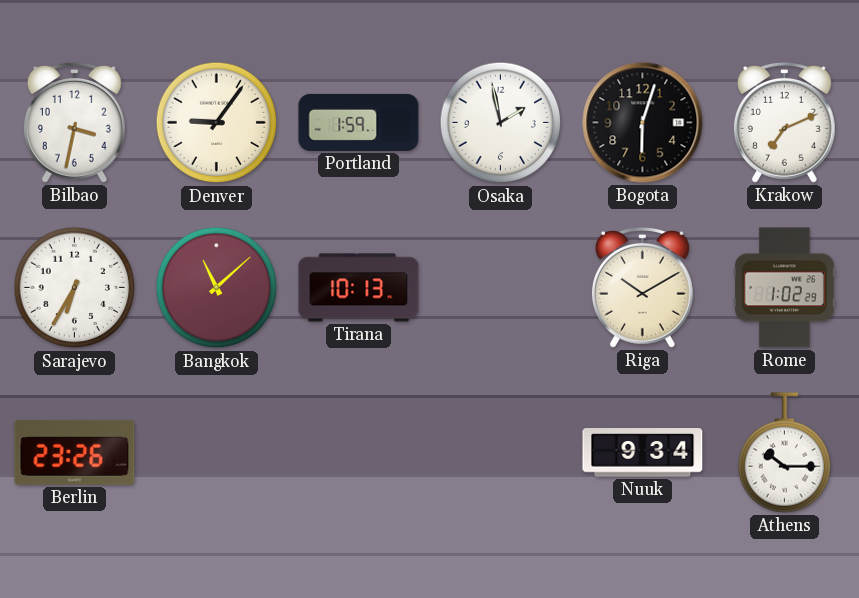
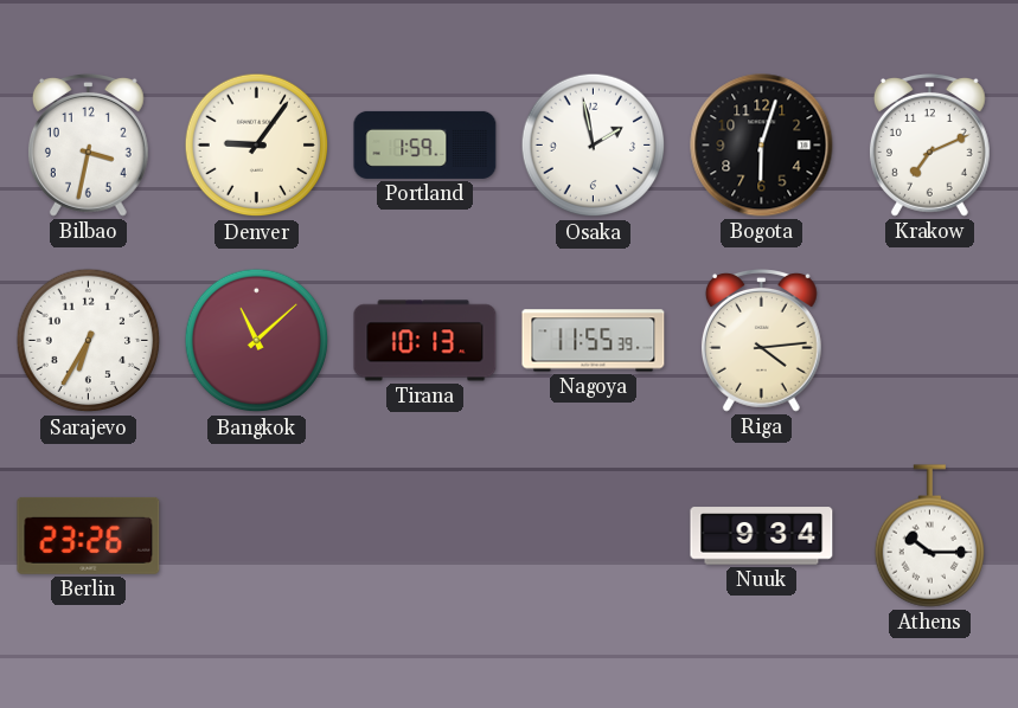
Nagoya: none -> 11:55 (594, 341)
Riga: 10:10 -> 4:14 (761, 341)
Rome: 1:02 -> none (784, 288)
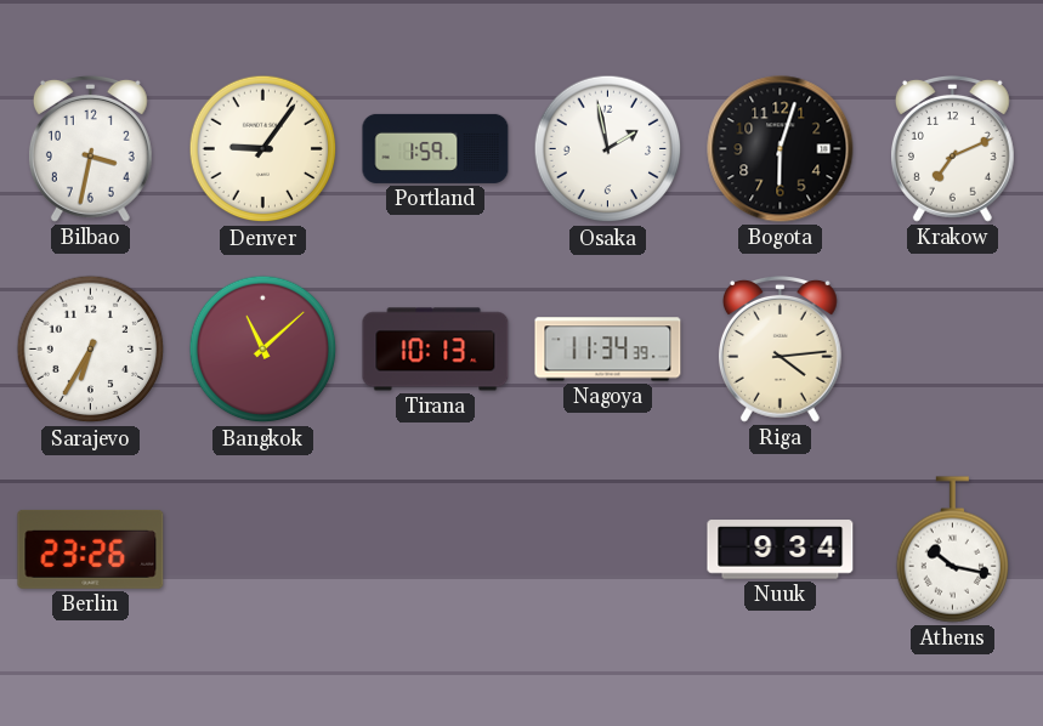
Nagoya: 11:55 -> 11:34 (608, 350)
Athens: 10:15 -> 10:17 (952, 550)
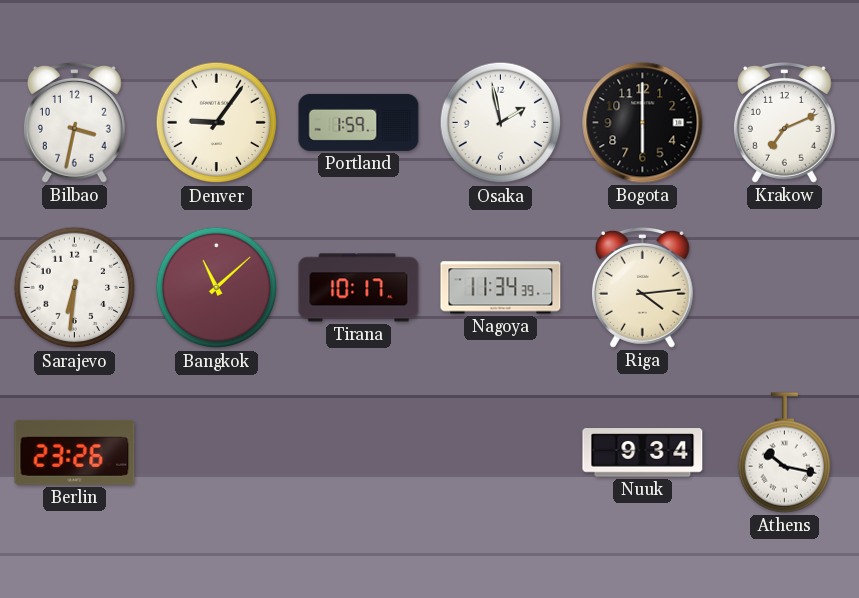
Bogota: 6:03 -> 6:00 (643, 123)
Sarajevo: 6:35 -> 6:31 (75, 288)
Tirana: 10:13 -> 10:17 (359, 288)
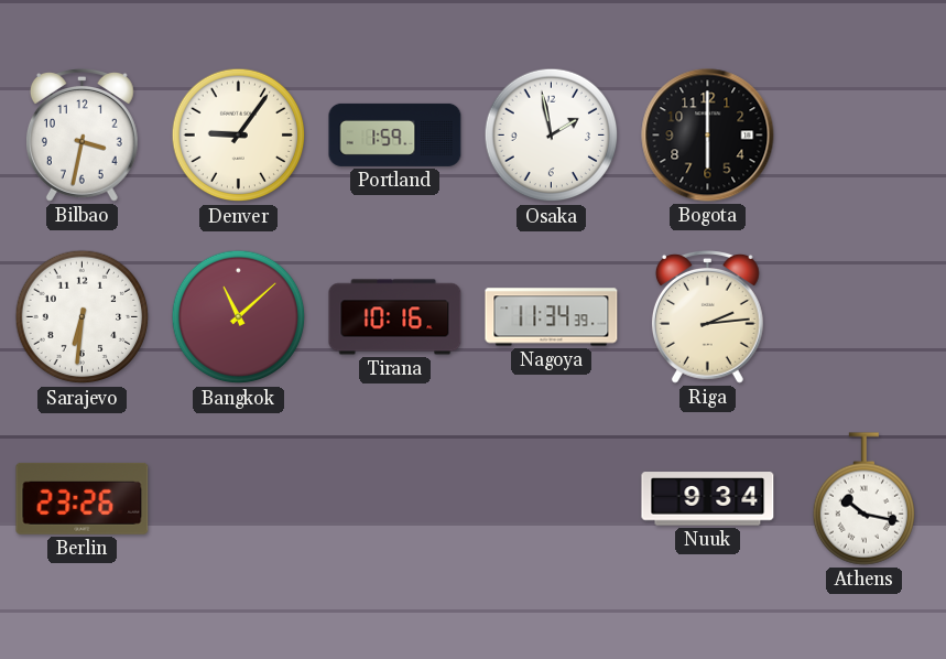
Krakow: 7:11 -> none (784, 123)
Tirana: 10:17 -> 10:16 (395, 317)
Riga: 4:14 -> 2:14 (707, 317)
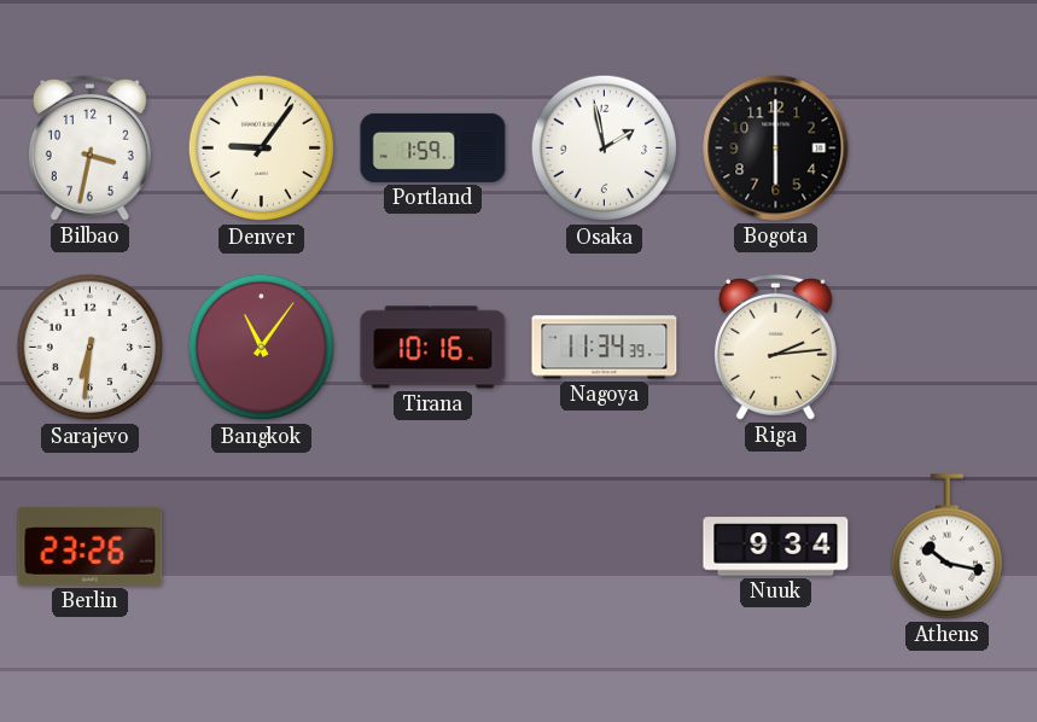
Bangkok: 11:08 -> 11:06 (262, 348)
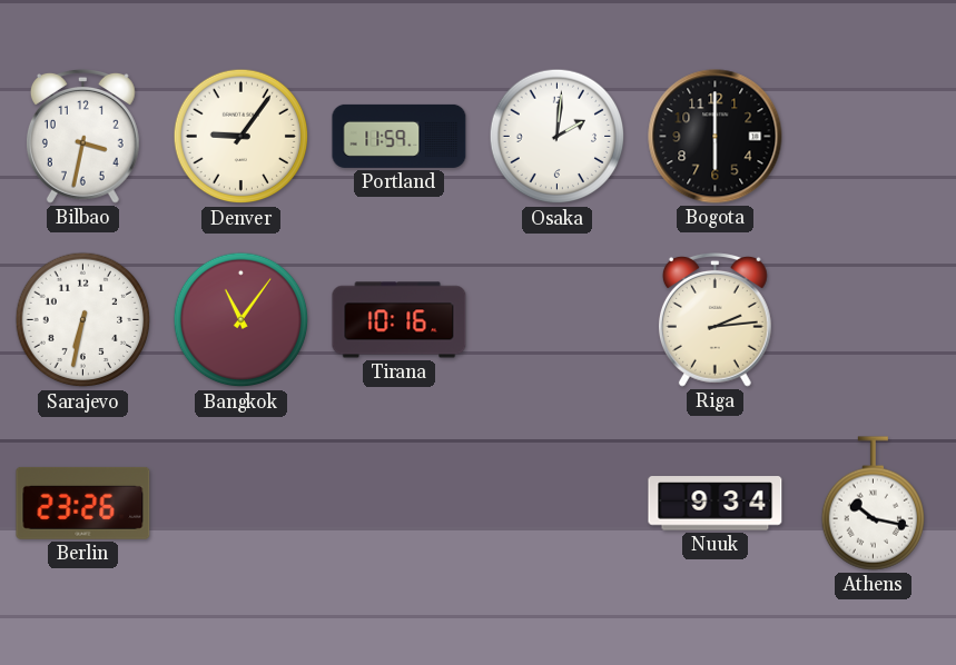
Portland: 1:59 -> 11:59 (400, 136)
Osaka: 1:58 -> 2:01 (558, 137)
Sarajevo: 6:31 -> 6:32 (83, 320)
Nagoya: 11:34 -> none (605, 348)
